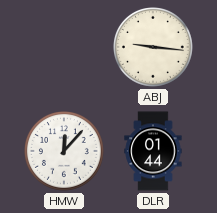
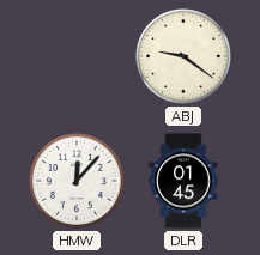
ABJ: 9:16 -> 9:21 (185, 57)
DLR: 01:44 -> 01:45 (183, 181)
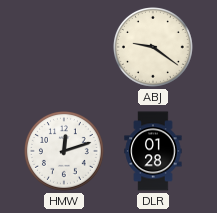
HMW: 12:07 -> 12:12 (65, 152)
DLR: 01:45 -> 01:28 (153, 151)
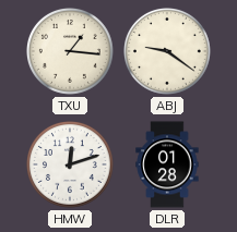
TXU: none -> 1:16 (71, 52)
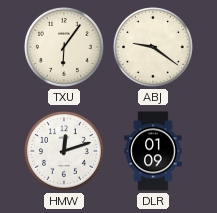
TXU: 1:16 -> 6:06 (65, 48)
DLR: 01:28 -> 01:09 (153, 151)
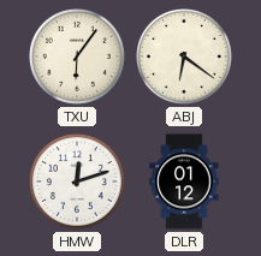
ABJ: 9:21 -> 6:21 (185, 58)
DLR: 01:09 -> 01:12 (184, 181)
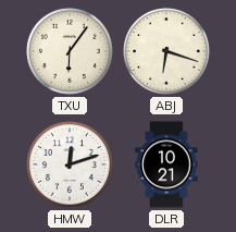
ABJ: 6:21 -> 6:18 (167, 52)
DLR: 01:12 -> 10:21 (166, 164)
